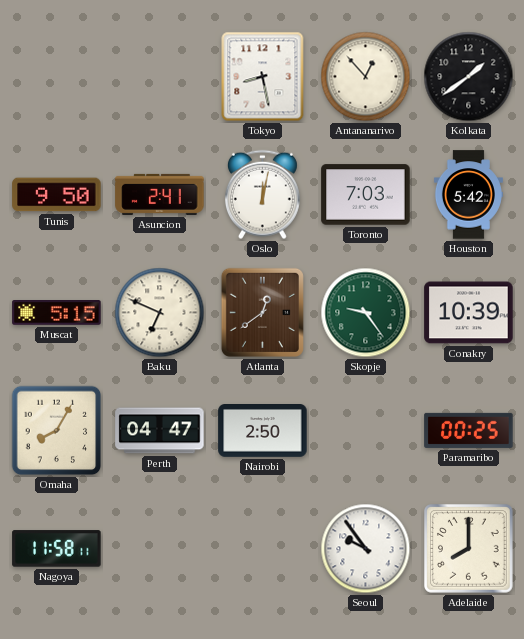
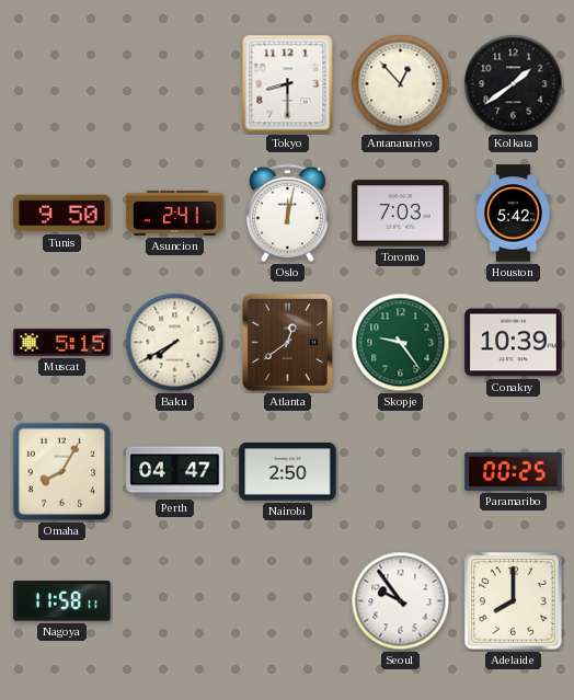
Tokyo: 8:28 -> 8:30 (288, 84)
Baku: 6:49 -> 7:40 (175, 343)
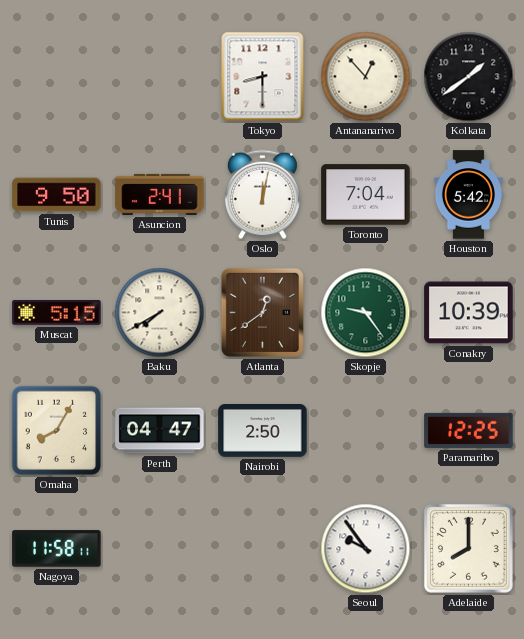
Toronto: 7:03 -> 7:04 (366, 195)
Paramaribo: 00:25 -> 12:25 (469, 430)
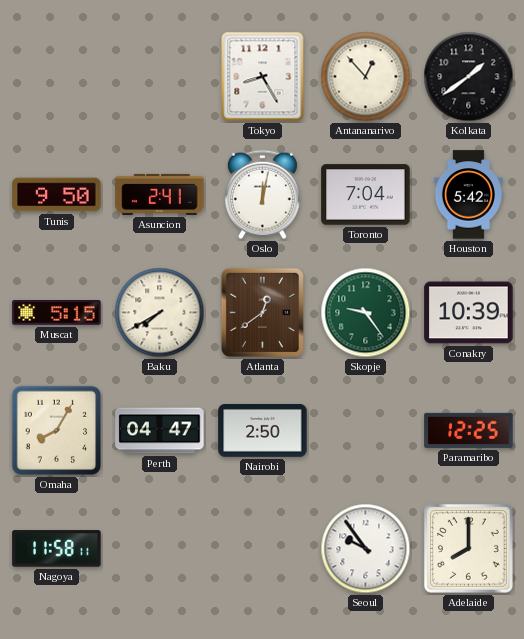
Tokyo: 8:30 -> 8:25 (263, 77)
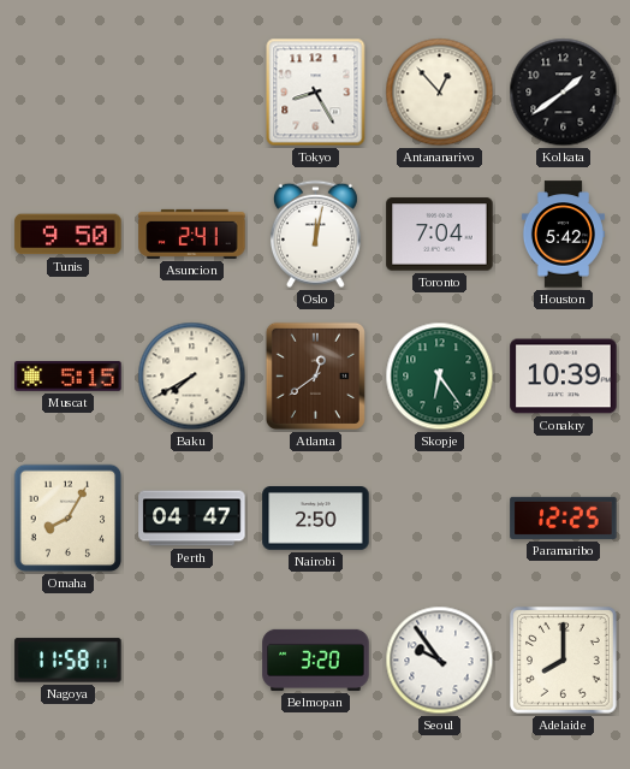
Skopje: 9:24 -> 6:24 (440, 377)
Belmopan: none -> 3:20 (316, 659)
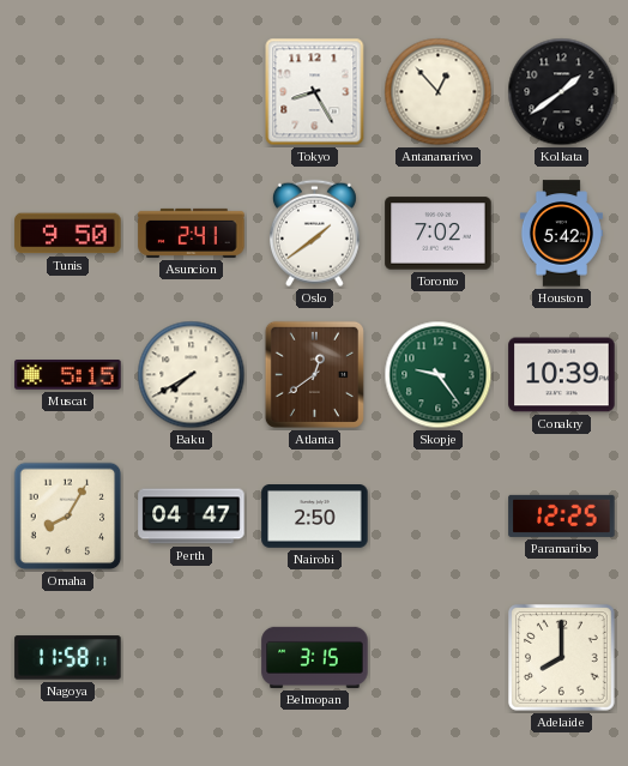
Oslo: 12:02 -> 1:39 (314, 234)
Toronto: 7:04 -> 7:02 (439, 234)
Skopje: 6:24 -> 9:24 (439, 375)
Belmopan: 3:20 -> 3:15 (315, 657)
Seoul: 9:54 -> none (440, 661)
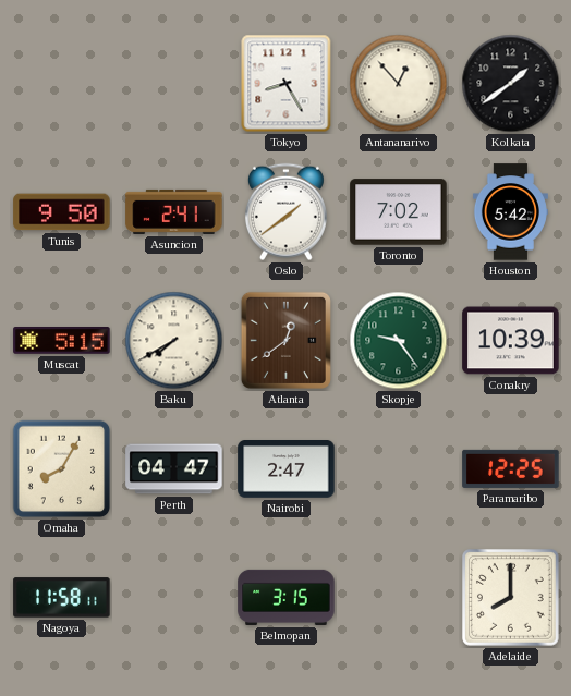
Nairobi: 2:50 -> 2:47 (287, 469)
